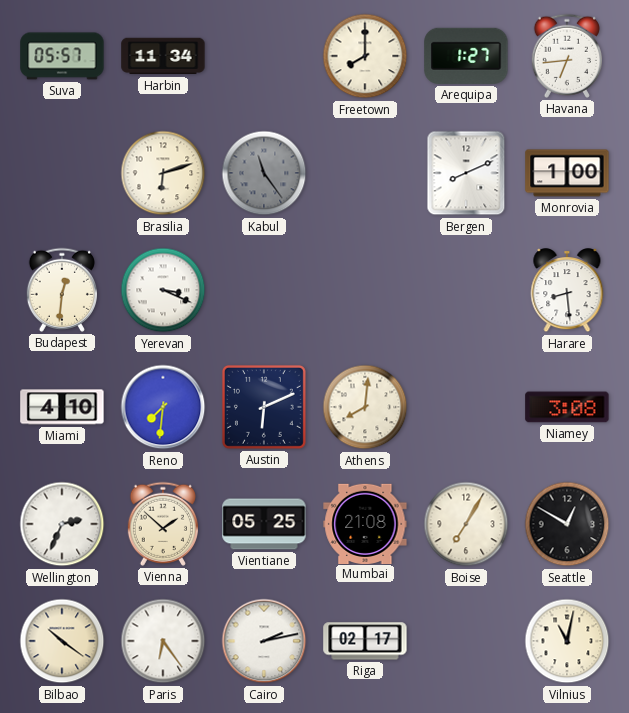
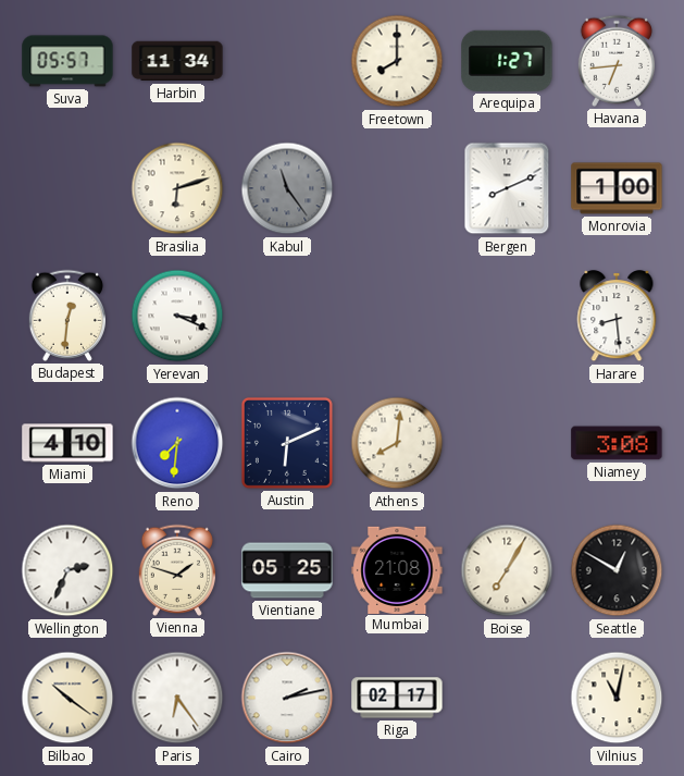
Vienna: 1:52 -> 1:48 (176, 570)
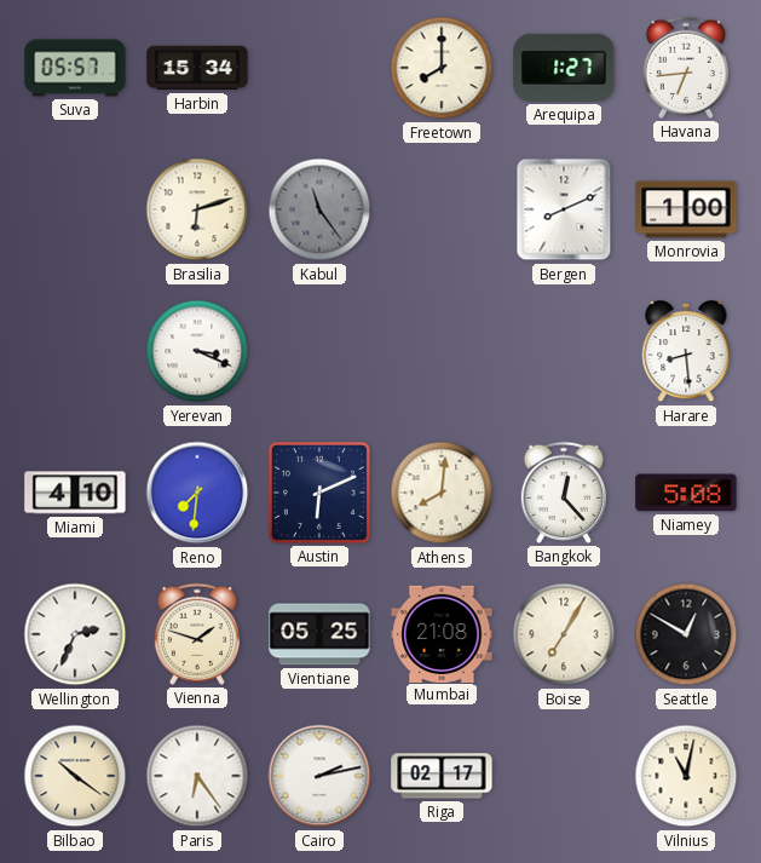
Harbin: 11:34 -> 15:34 (197, 68)
Budapest: 12:31 -> none (66, 316)
Bangkok: none -> 12:23 (563, 493)
Niamey: 3:08 -> 5:08 (686, 493)
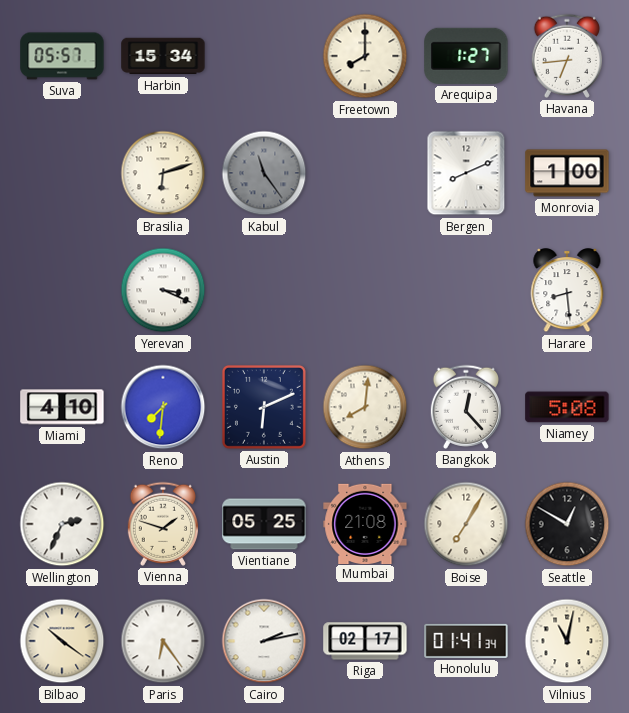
Honolulu: none -> 01:41 (466, 641)
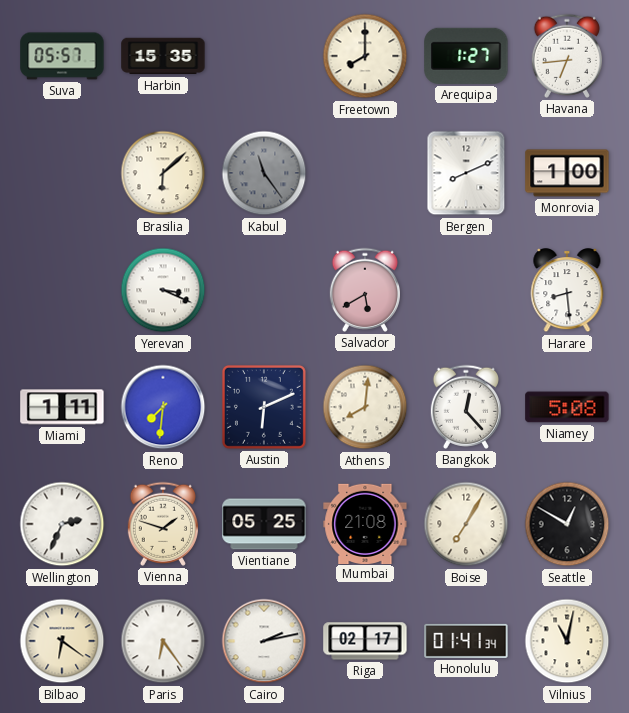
Harbin: 15:34 -> 15:35 (163, 56)
Brasilia: 6:12 -> 6:08 (163, 173)
Salvador: none -> 5:40 (364, 290)
Miami: 4:10 -> 1:11 (62, 407)
Bilbao: 10:21 -> 6:21 (62, 641)
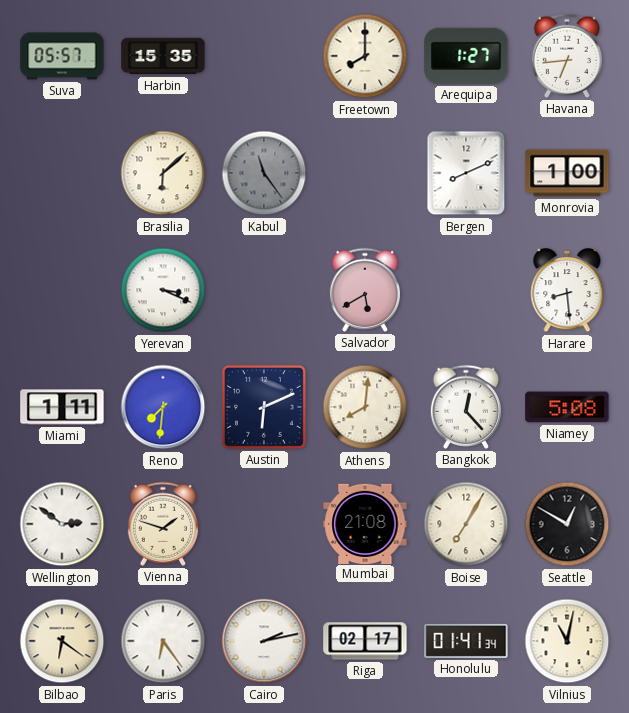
Wellington: 2:34 -> 2:51 (62, 524)
Vientiane: 05:25 -> none (264, 524)
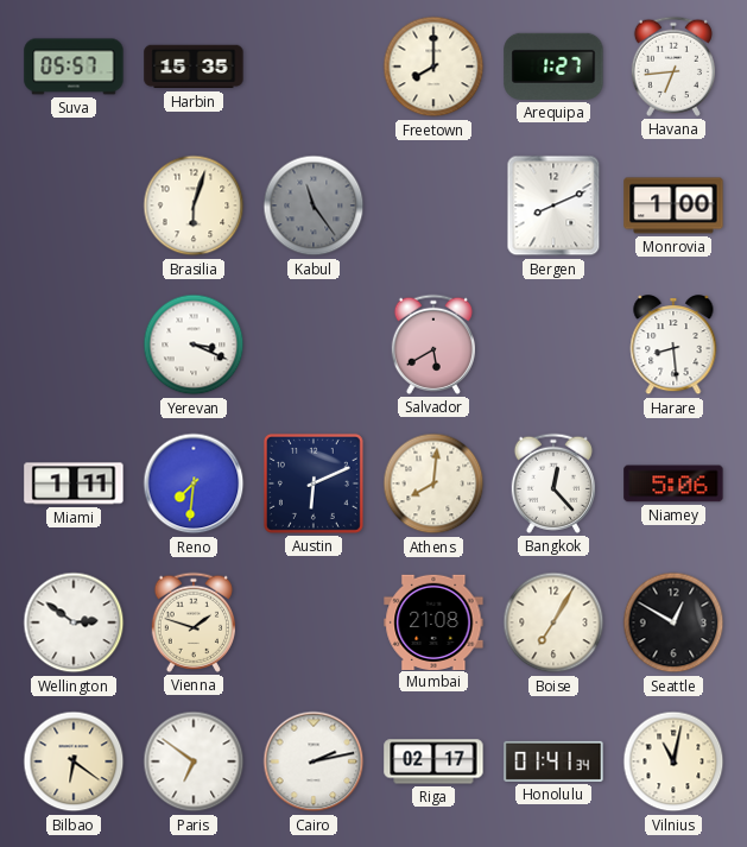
Brasilia: 6:08 -> 6:03 (194, 206)
Niamey: 5:08 -> 5:06 (673, 483)
Paris: 6:24 -> 6:51 (194, 761)
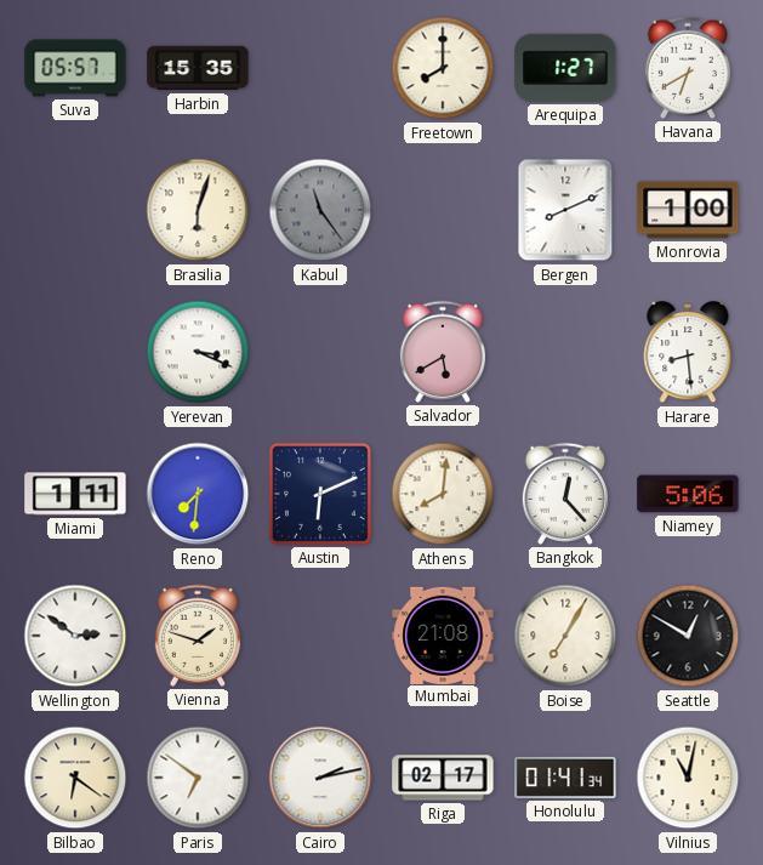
Havana: 6:44 -> 6:40 (687, 68)
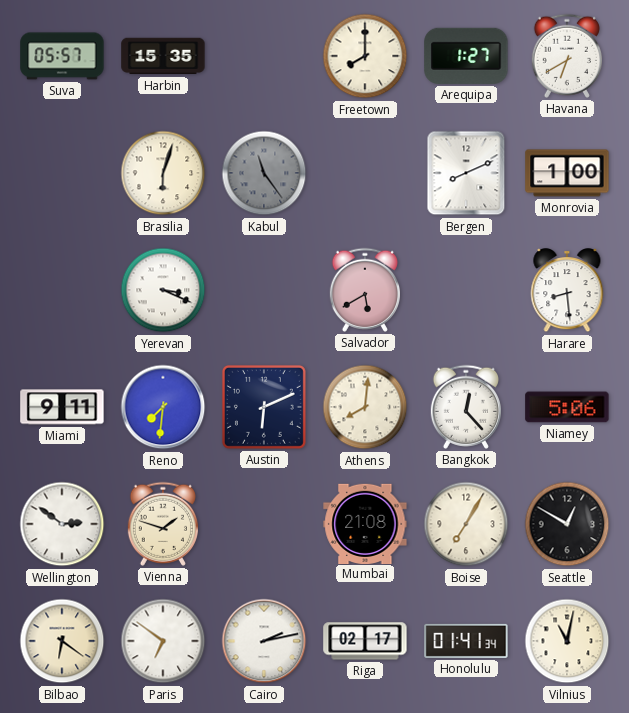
Miami: 1:11 -> 9:11 (62, 407)
